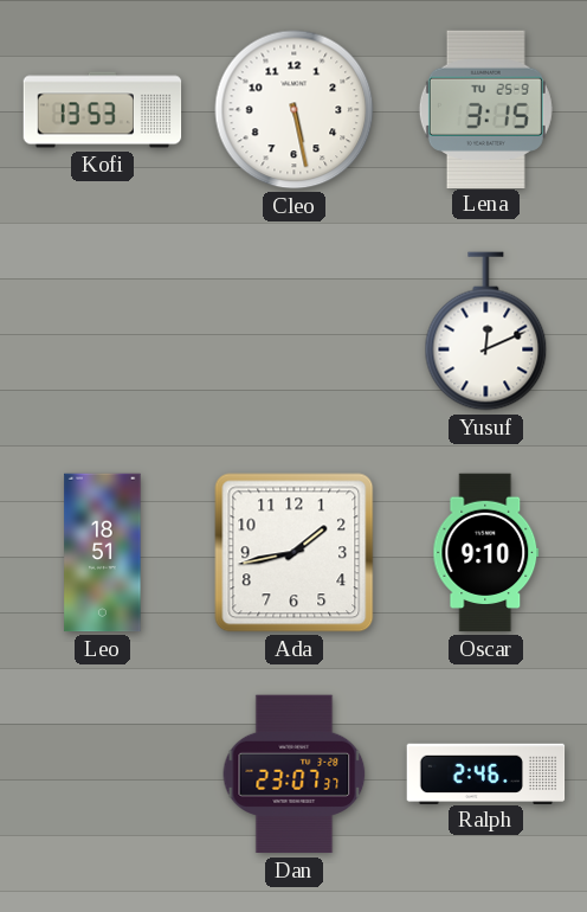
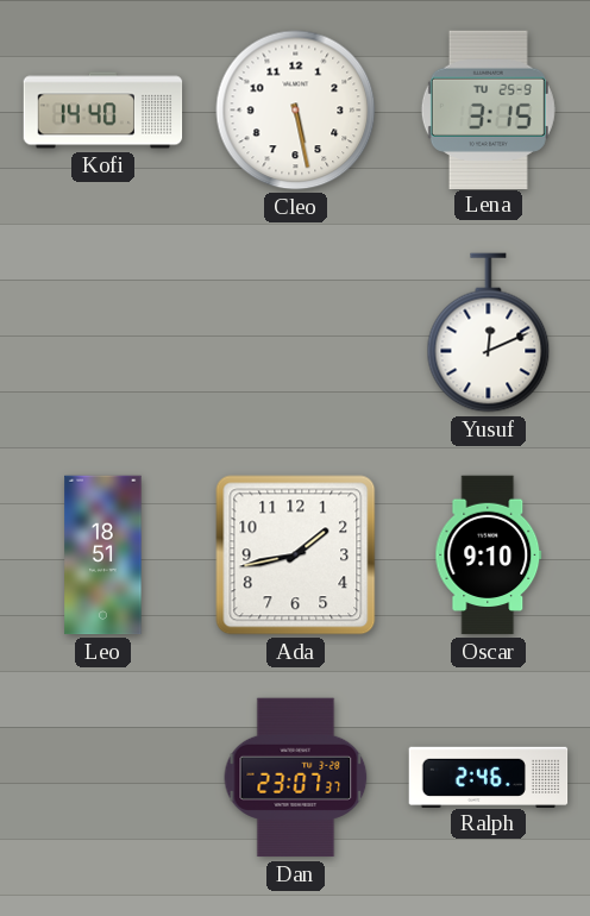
Kofi: 13:53 -> 14:40 (103, 111)
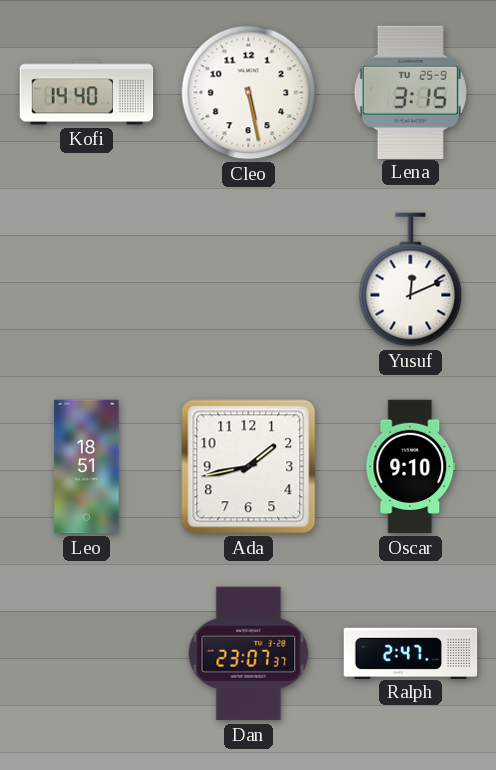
Ralph: 2:46 -> 2:47 (411, 653)
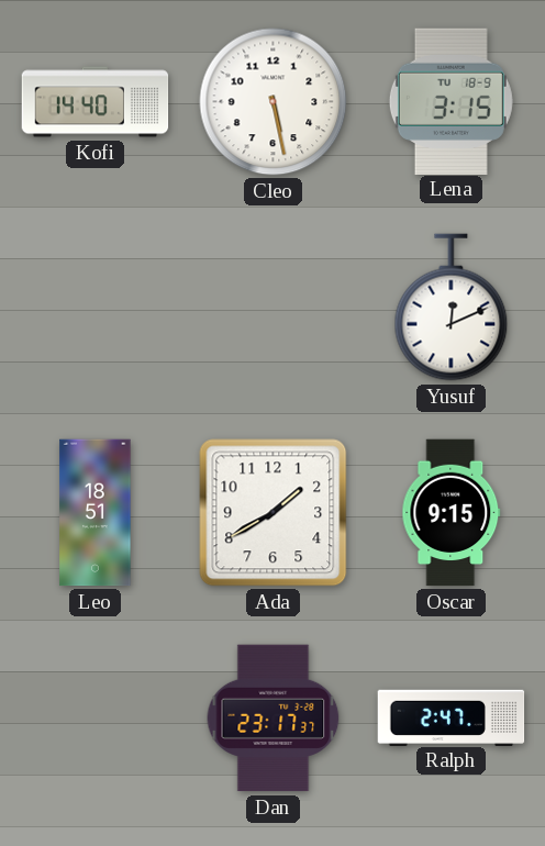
Lena date: TU 25-9 -> TU 18-9 (451, 101)
Ada: 1:43 -> 1:40 (274, 513)
Oscar: 9:10 -> 9:15 (452, 513)
Dan: 23:07 -> 23:17 (274, 719)
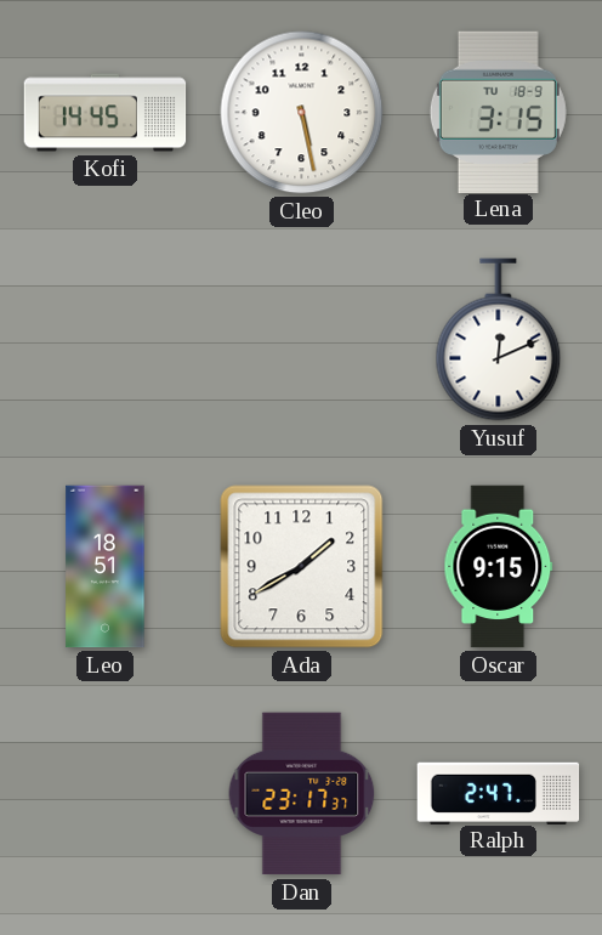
Kofi: 14:40 -> 14:45 (106, 113)
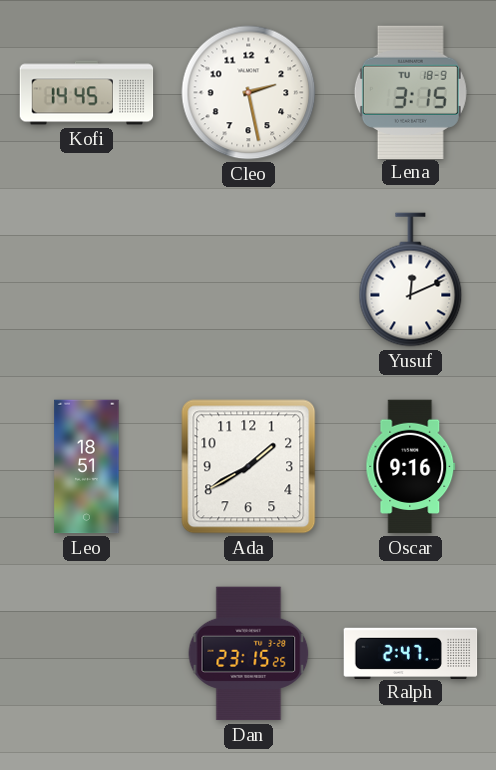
Cleo: 5:28 -> 2:28 (249, 93)
Oscar: 9:15 -> 9:16 (411, 467)
Dan: 23:17 -> 23:15 (249, 654)
